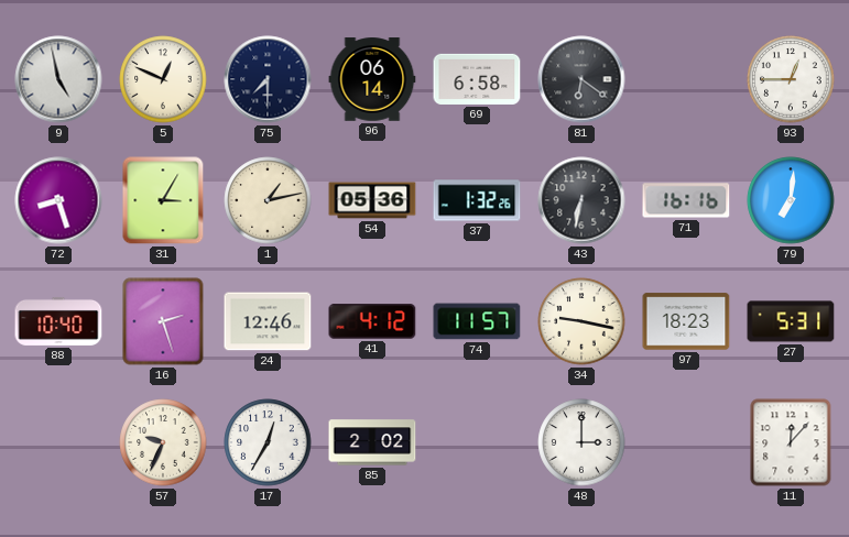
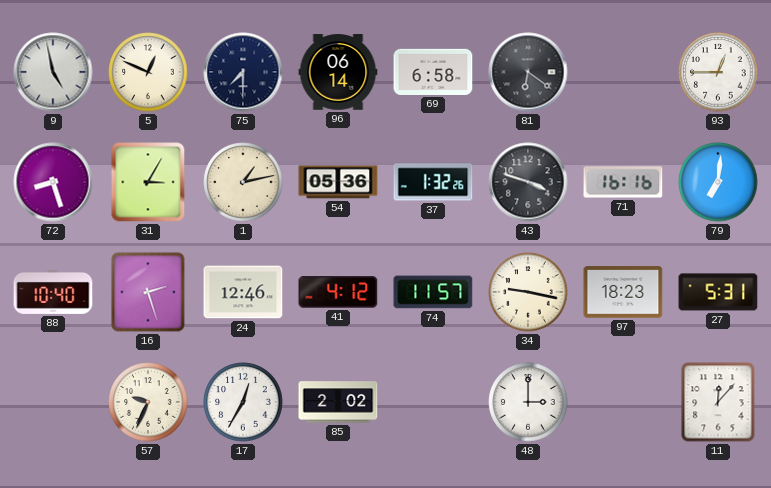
43: 6:32 -> 3:48 (528, 182)
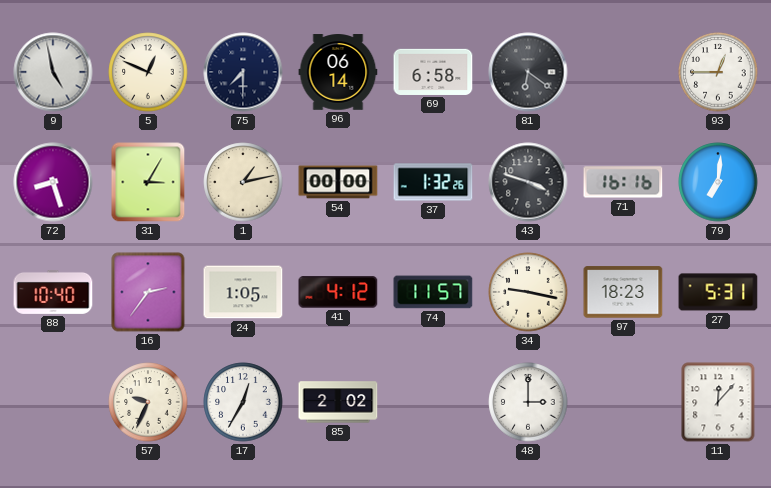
54: 05:36 -> 00:00 (338, 182)
16: 2:27 -> 2:36 (148, 292)
24: 12:46 -> 1:05 (243, 292)
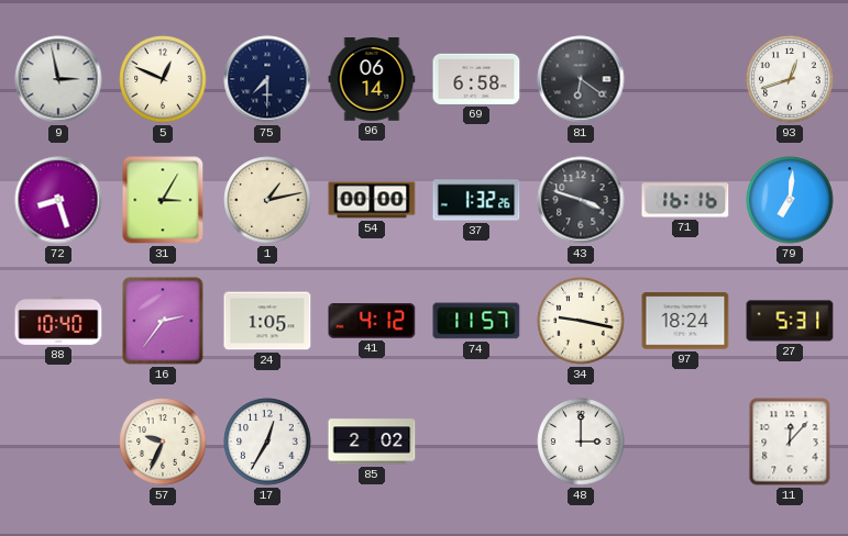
9: 4:58 -> 2:58 (58, 79)
93: 12:45 -> 12:42 (790, 79)
97: 18:23 -> 18:24 (685, 321)
